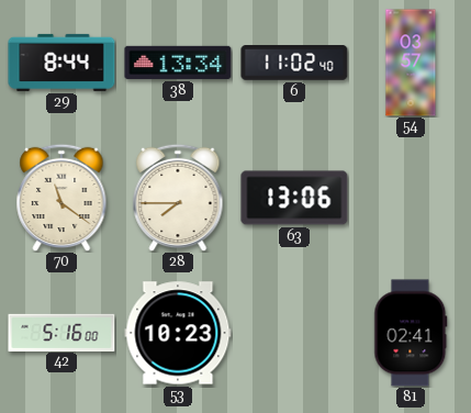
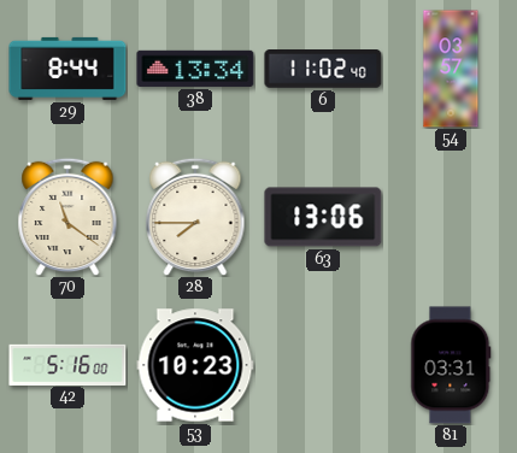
81: 02:41 -> 03:31 (451, 365)
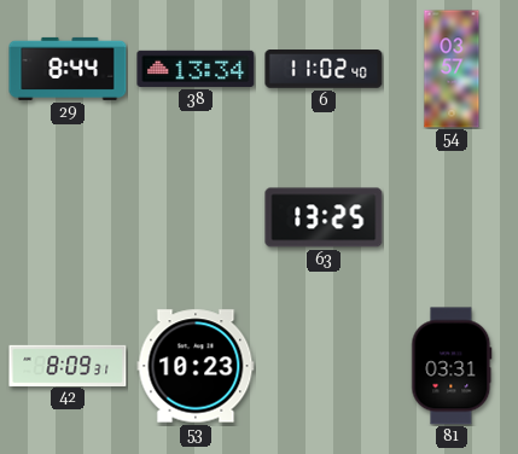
70: 11:21 -> none (67, 217)
28: 7:45 -> none (195, 217)
63: 13:06 -> 13:25 (324, 217)
42: 5:16 -> 8:09 (68, 365)
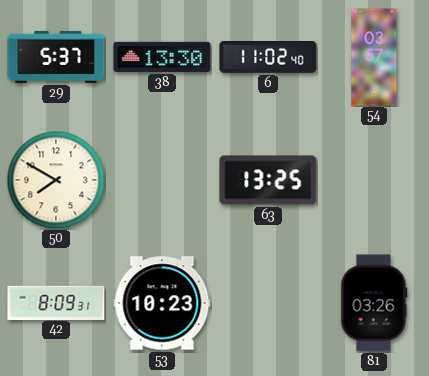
29: 8:44 -> 5:37 (56, 57)
38: 13:34 -> 13:30 (162, 57)
50: none -> 7:50 (56, 180)
81: 03:31 -> 03:26 (374, 303)
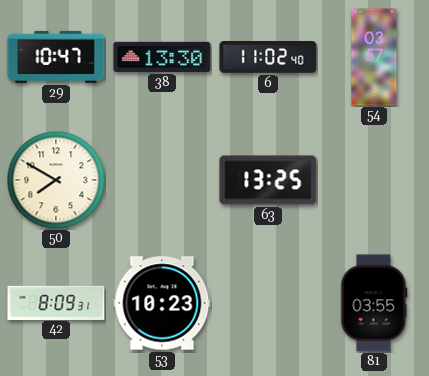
29: 5:37 -> 10:47 (56, 57)
81: 03:26 -> 03:55 (374, 303)
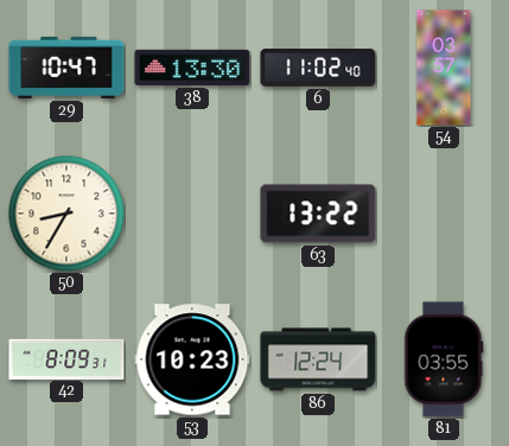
50: 7:50 -> 8:35 (66, 214)
63: 13:25 -> 13:22 (318, 214)
86: none -> 12:24 (318, 359)
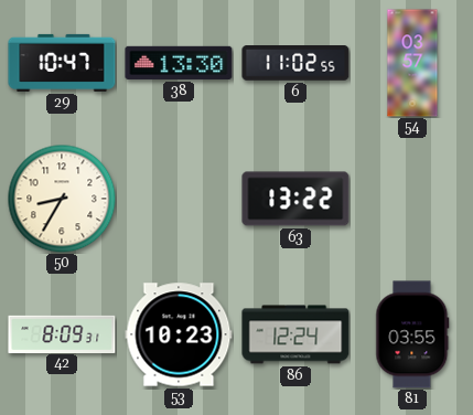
6: 11:02:40 -> 11:02:55 (295, 64)
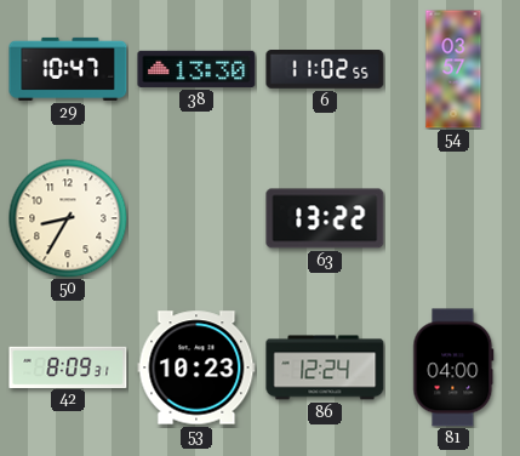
81: 03:55 -> 04:00 (453, 367)
